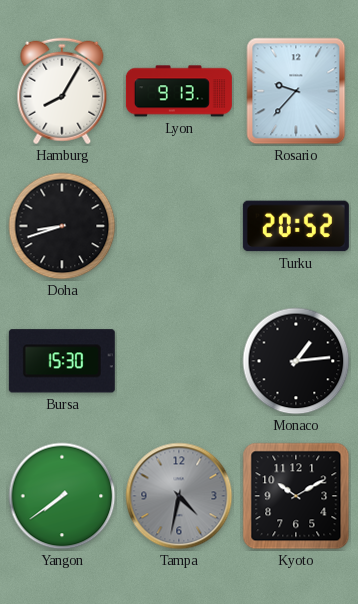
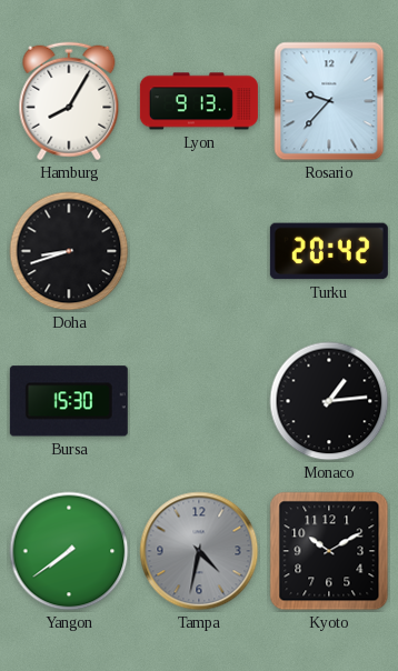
Turku: 20:52 -> 20:42 (329, 251)
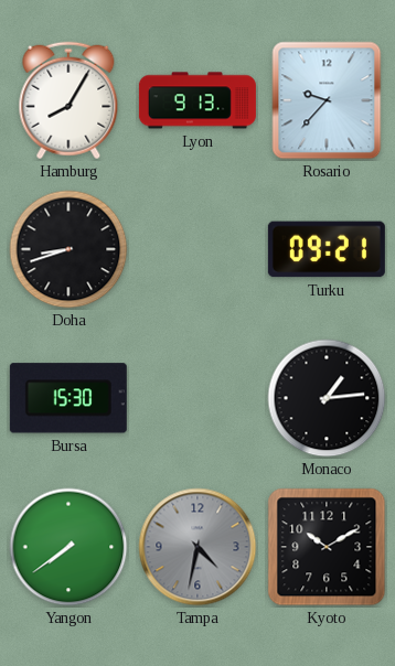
Turku: 20:42 -> 09:21 (327, 249)
